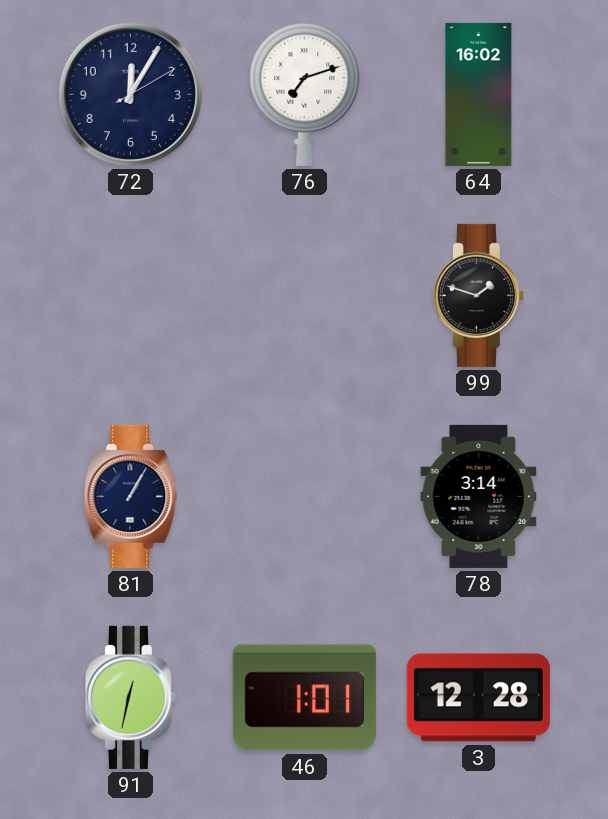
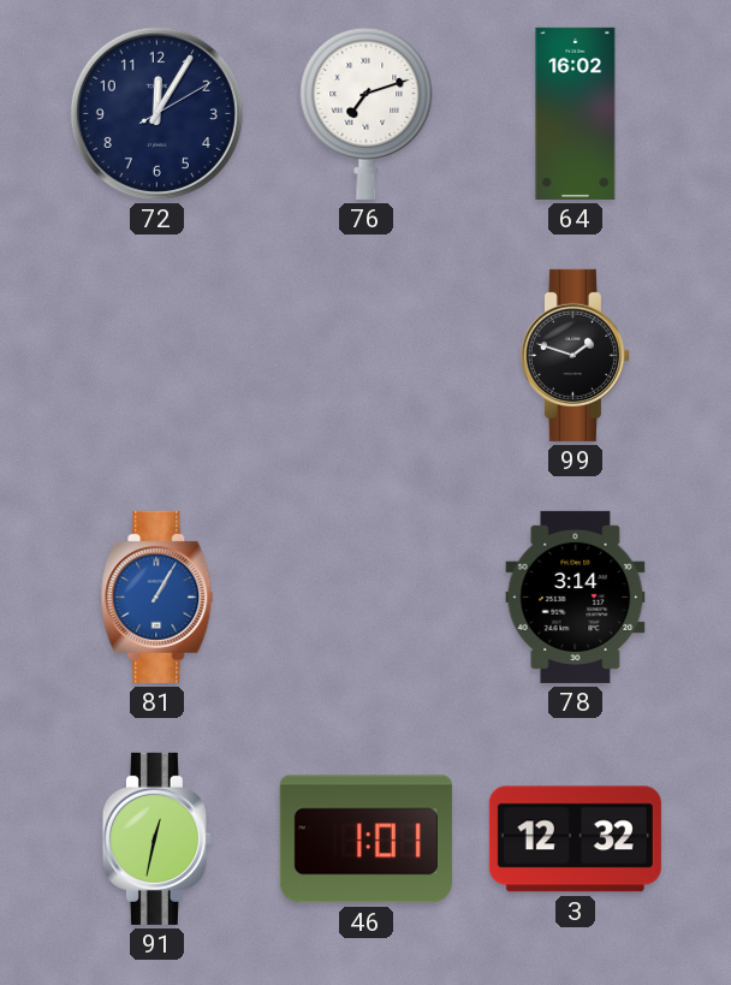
81 dial: navy -> blue (158, 597)
3: 12:28 -> 12:32 (575, 839)
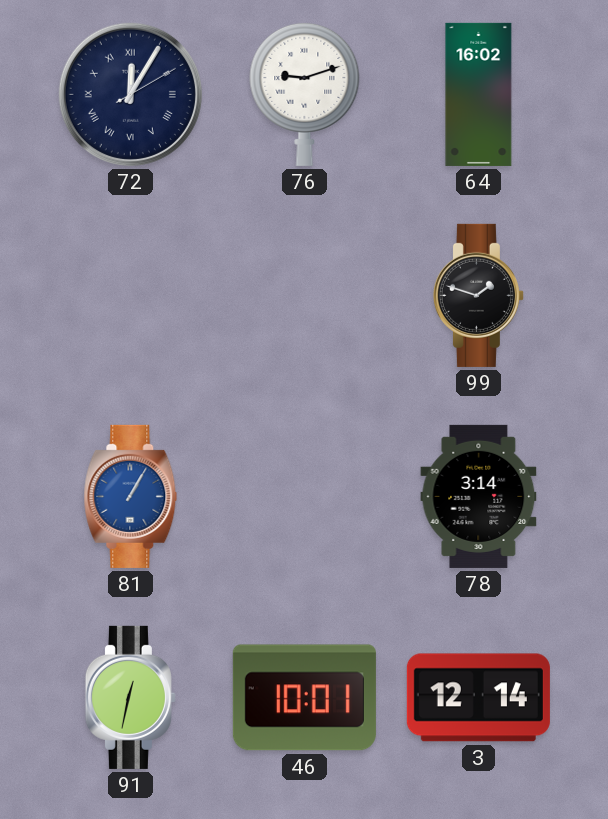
72 numerals: Arabic -> Roman (130, 94)
76: 7:12 -> 9:12 (305, 94)
46: 1:01 -> 10:01 (304, 698)
3: 12:32 -> 12:14 (478, 698)
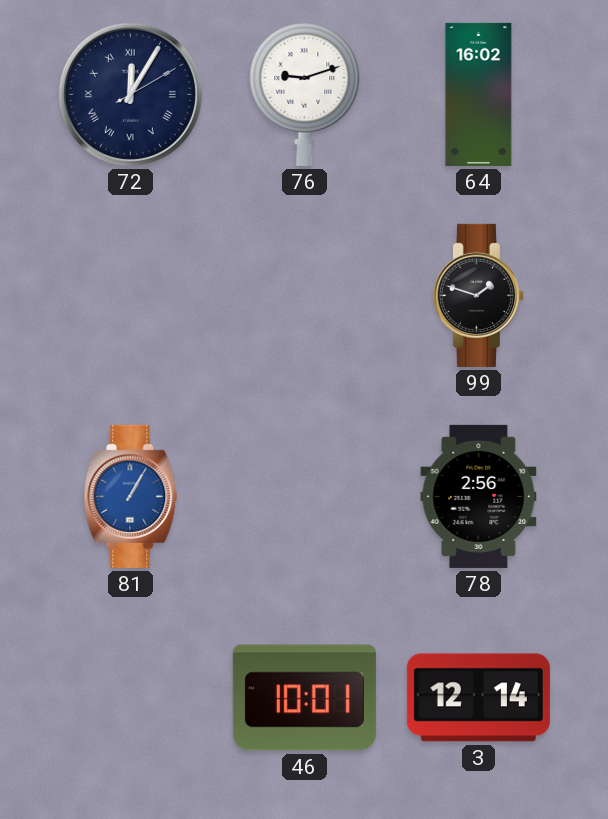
78: 3:14 -> 2:56 (479, 496)
91: 12:32 -> none (130, 697)
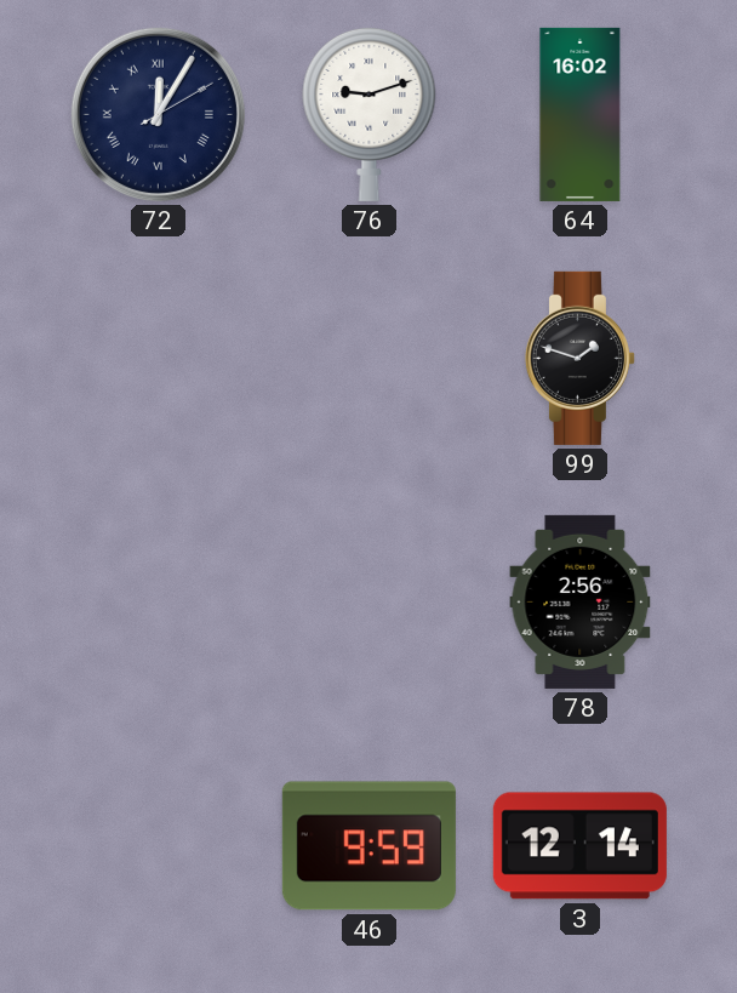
81: 1:05 -> none (131, 496)
46: 10:01 -> 9:59 (368, 846)
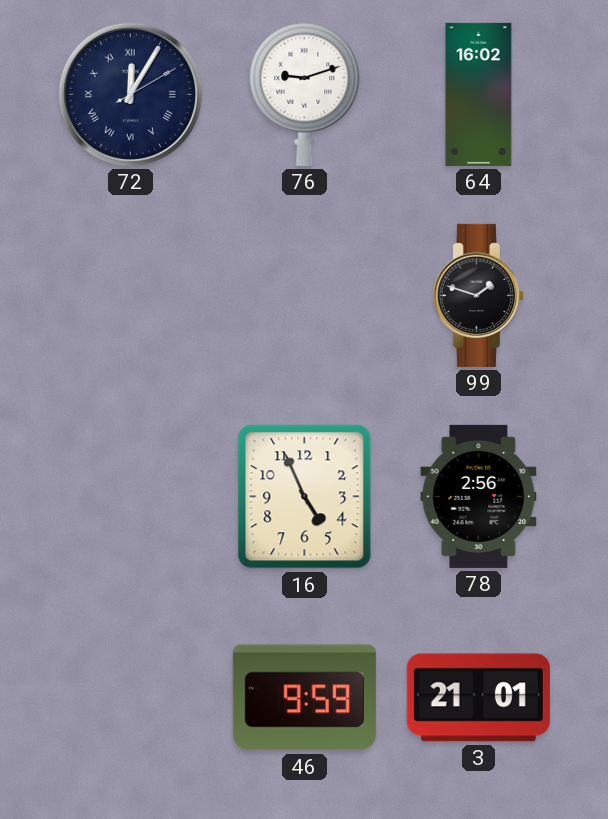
16: none -> 4:56 (305, 497)
3: 12:14 -> 21:01 (478, 698)
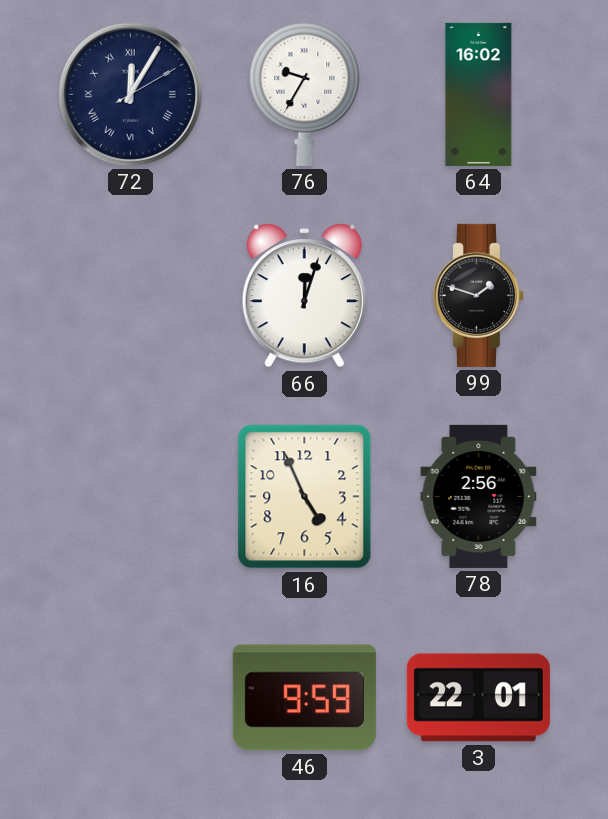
76: 9:12 -> 9:35 (305, 94)
66: none -> 12:03 (304, 296)
3: 21:01 -> 22:01 (478, 698)
